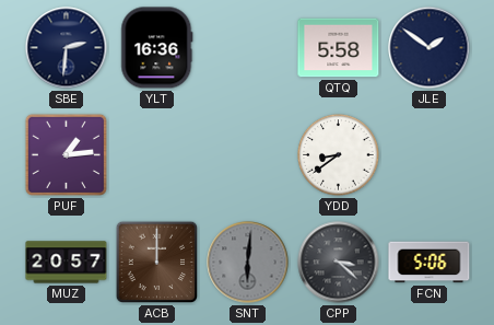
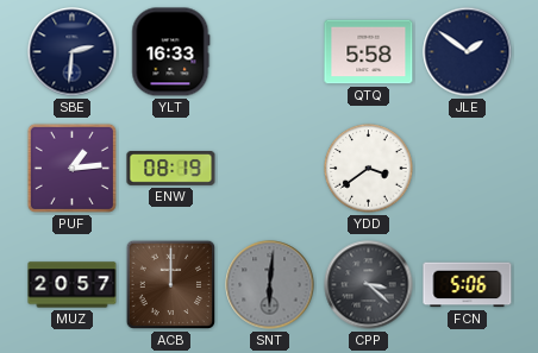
YLT: 16:36 -> 16:33 (171, 52)
ENW: none -> 08:19 (171, 169)
YDD: 8:39 -> 3:39 (369, 169)
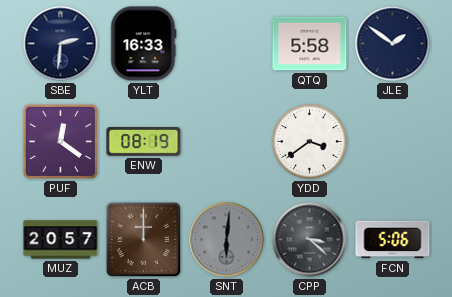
PUF: 1:14 -> 12:21 (60, 141)
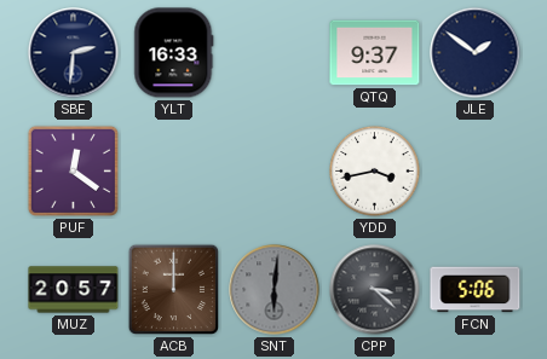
QTQ: 5:58 -> 9:37 (375, 53)
ENW: 08:19 -> none (144, 142)
YDD: 3:39 -> 3:43 (375, 172)
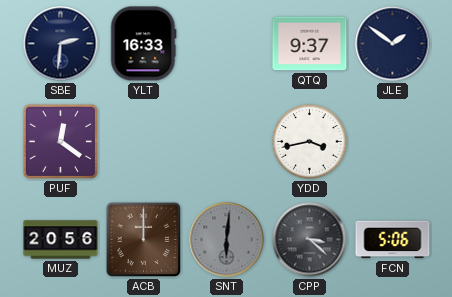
MUZ: 20:57 -> 20:56 (61, 240)
